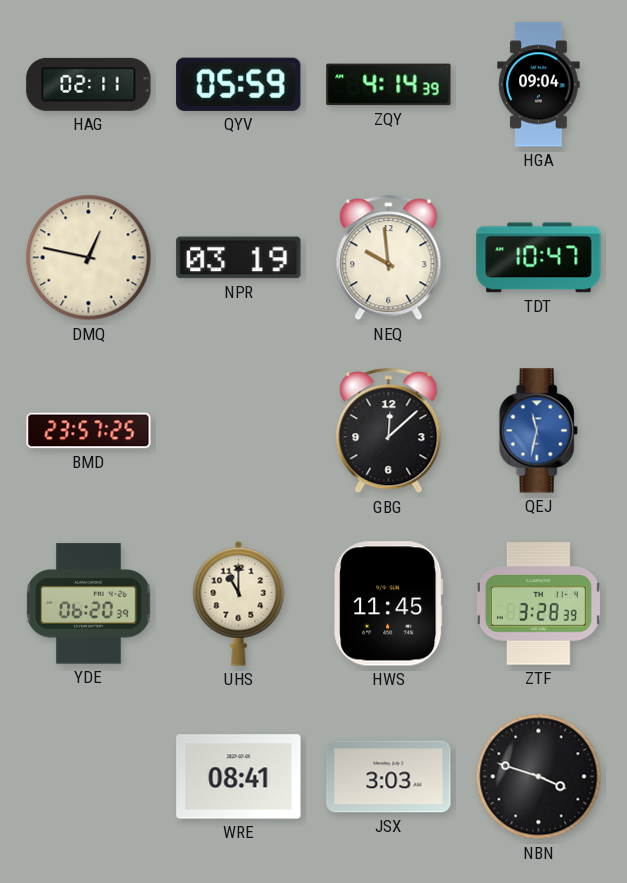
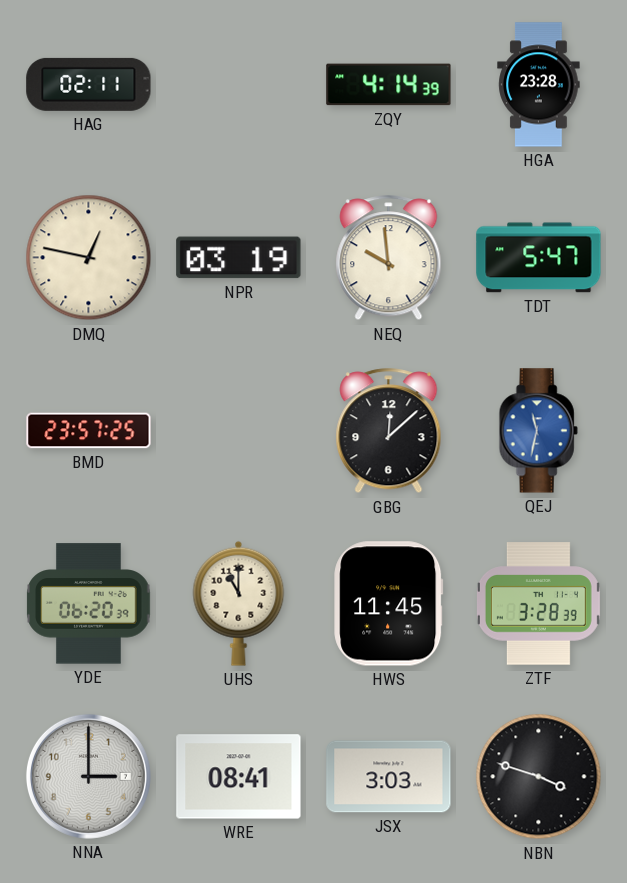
QYV: 05:59 -> none (239, 84)
HGA: 09:04 -> 23:28 (539, 85)
TDT: 10:47 -> 5:47 (539, 258)
NNA: none -> 3:00 (88, 776)
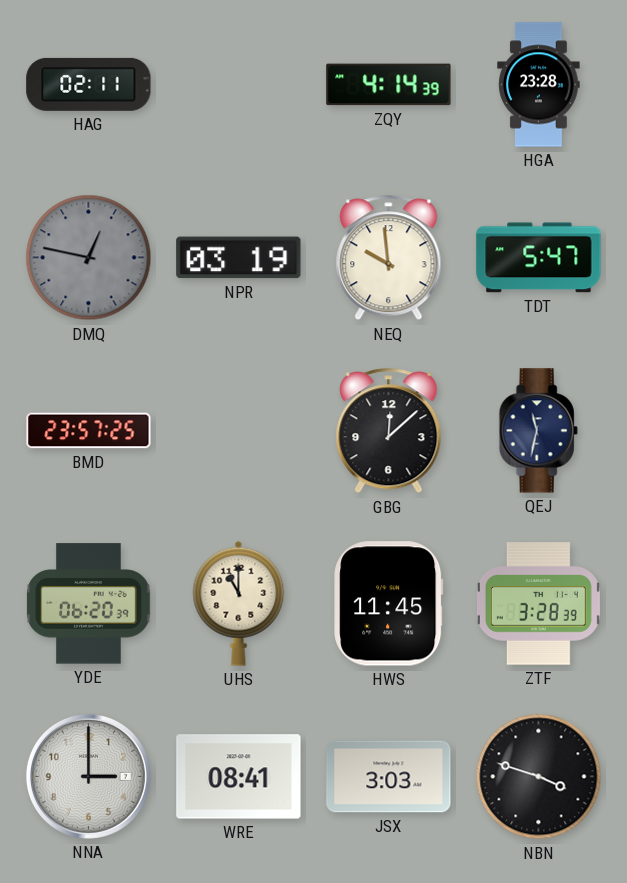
DMQ dial: cream -> grey (89, 258)
QEJ dial: blue -> navy (538, 431)
